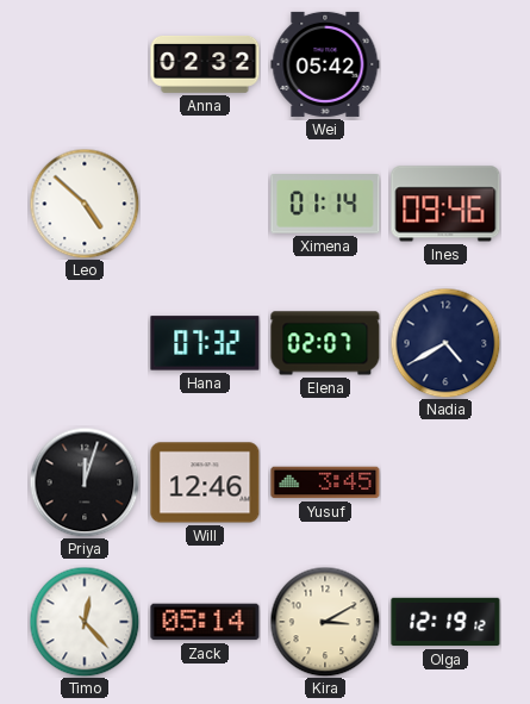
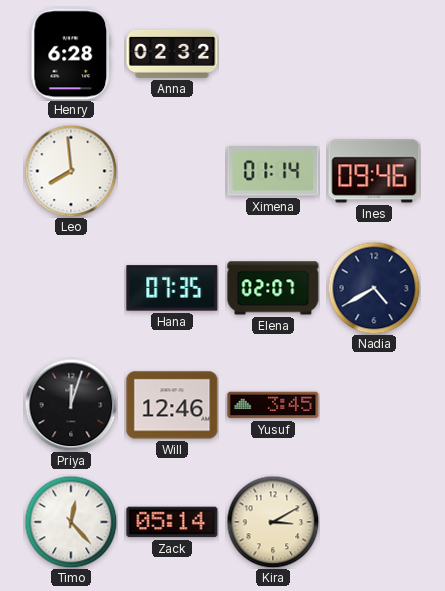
Henry: none -> 6:28 (71, 54)
Wei: 05:42 -> none (325, 64)
Leo: 4:52 -> 7:59 (71, 171)
Hana: 07:32 -> 07:35 (172, 288)
Olga: 12:19 -> none (445, 622)
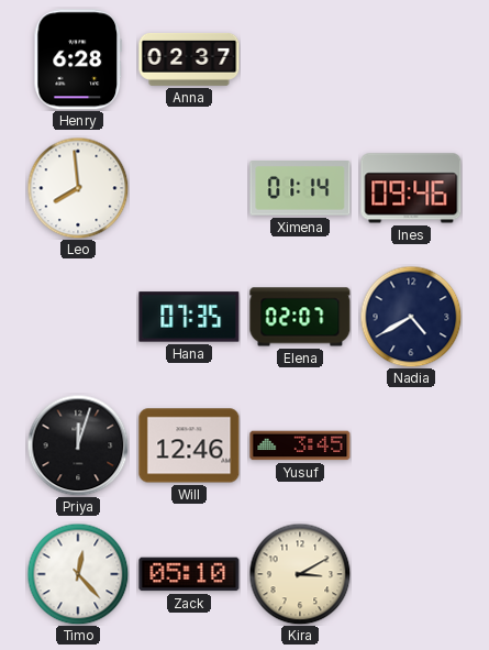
Anna: 02:32 -> 02:37 (189, 59)
Zack: 05:14 -> 05:10 (189, 574)
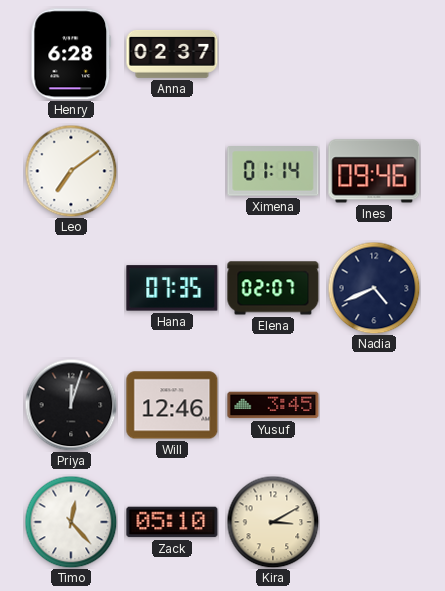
Leo: 7:59 -> 7:09 (71, 171)
Nadia: 4:40 -> 4:41 (374, 288)
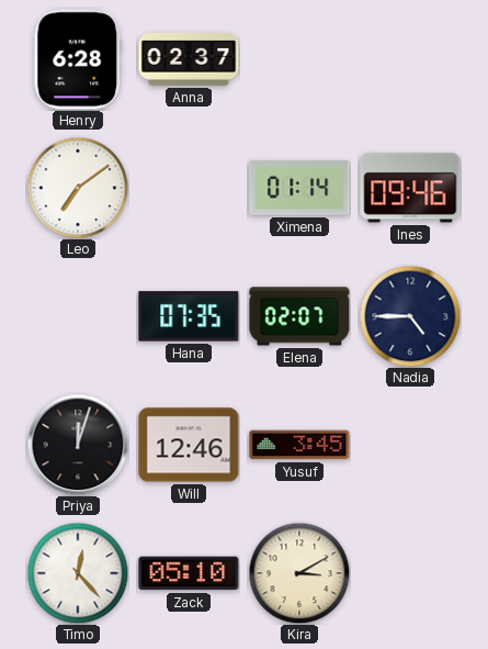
Nadia: 4:41 -> 4:45 (410, 316)
